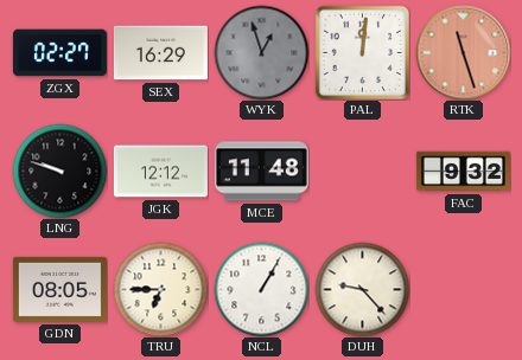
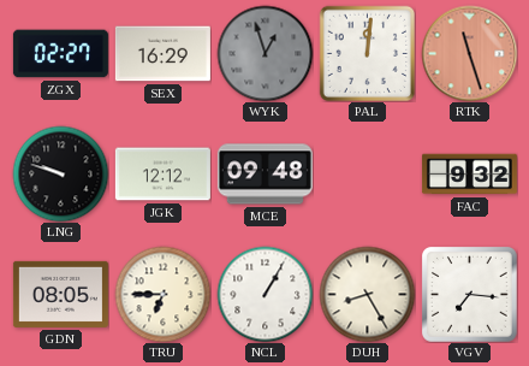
MCE: 11:48 -> 09:48 (264, 175)
DUH: 9:23 -> 8:25 (367, 294)
VGV: none -> 7:16 (470, 295)
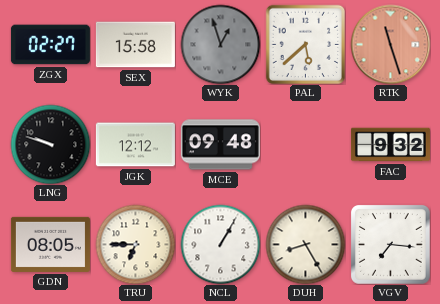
SEX: 16:29 -> 15:58 (135, 45)
PAL: 12:01 -> 5:38 (305, 44)
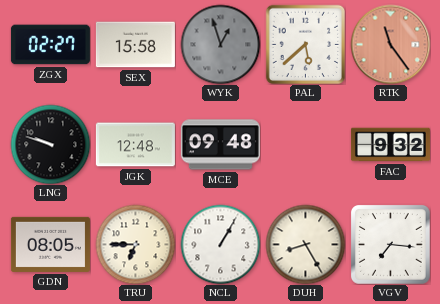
RTK: 11:27 -> 11:24 (390, 44)
JGK: 12:12 -> 12:48 (135, 145)
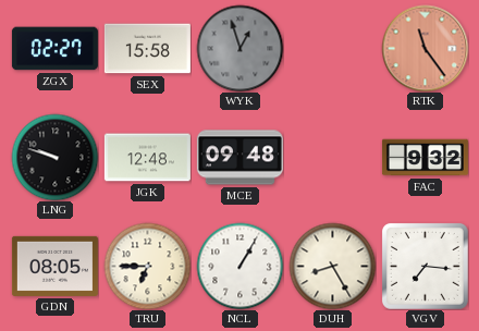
PAL: 5:38 -> none (305, 44)
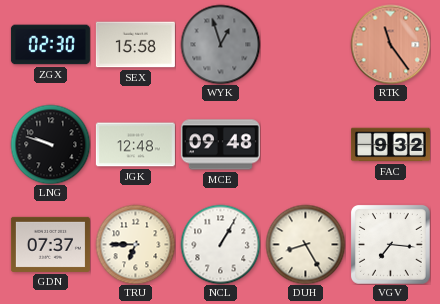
ZGX: 02:27 -> 02:30 (50, 45)
GDN: 08:05 -> 07:37 (50, 244)
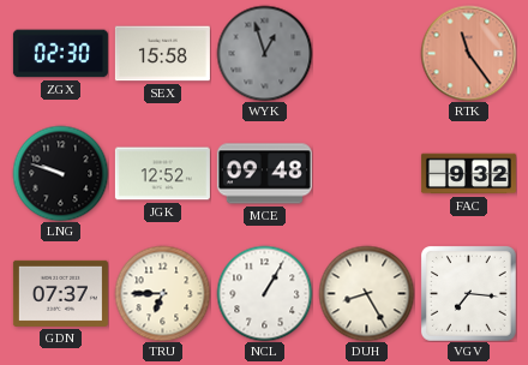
JGK: 12:48 -> 12:52 (162, 174)
